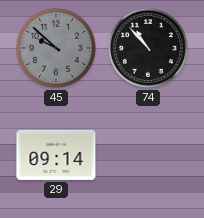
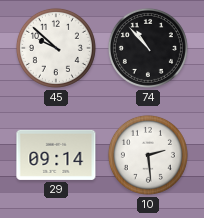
45 dial: grey -> white (56, 48)
10: none -> 2:29 (148, 155)
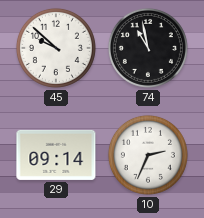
74: 10:53 -> 10:58 (148, 48)
10: 2:29 -> 2:34 (148, 155)
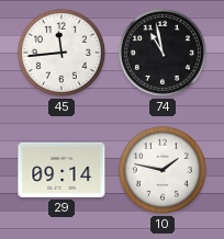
45: 9:52 -> 11:44 (61, 53)
10: 2:34 -> 1:47 (163, 170)
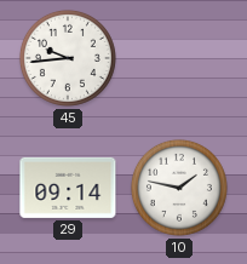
45: 11:44 -> 9:44 (68, 58)
74: 10:58 -> none (163, 53)
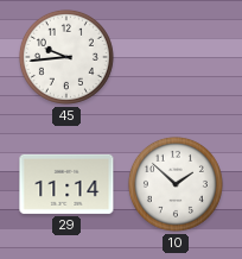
29: 09:14 -> 11:14 (66, 184)
10: 1:47 -> 1:52 (176, 184)
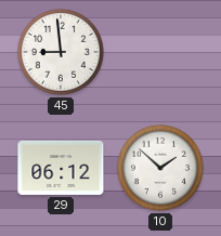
45: 9:44 -> 8:59 (61, 52)
29: 11:14 -> 06:12 (61, 168)
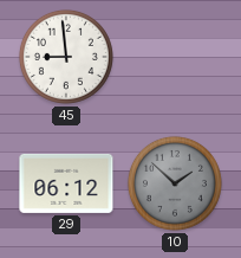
10 dial: white -> grey (175, 183)
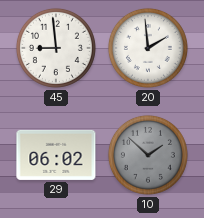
20: none -> 1:59 (148, 48)
29: 06:12 -> 06:02 (56, 155)
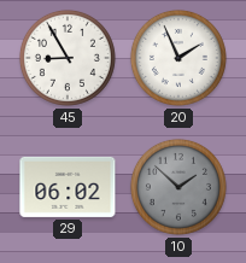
45: 8:59 -> 8:55 (68, 58)
20: 1:59 -> 1:56 (178, 58)
